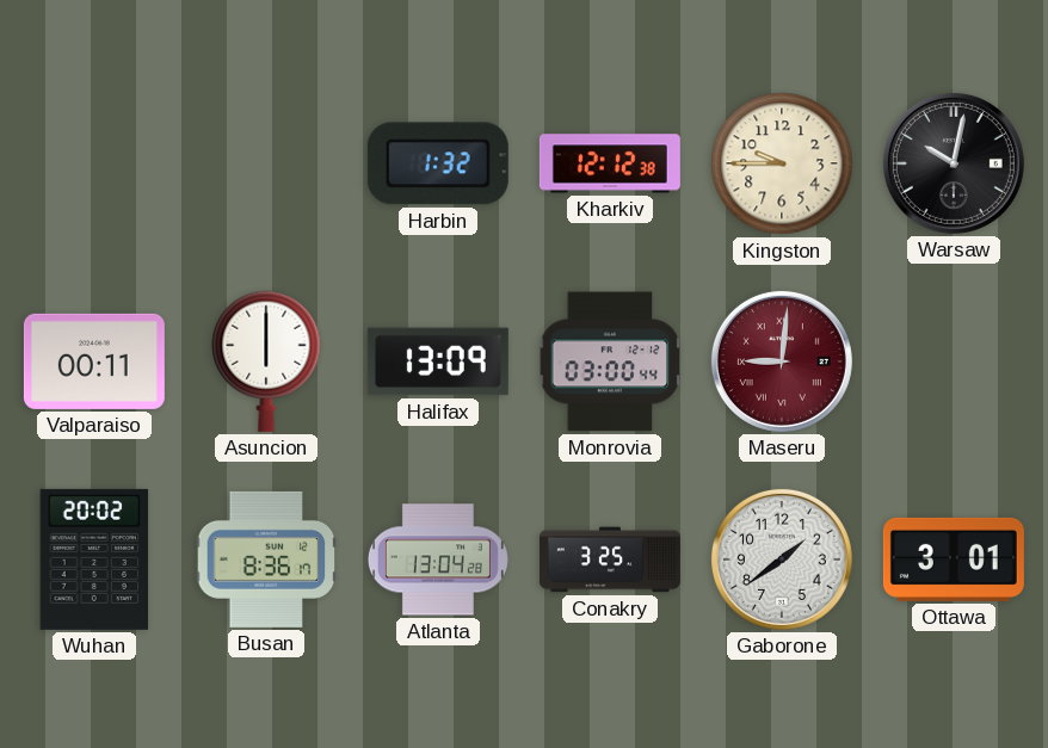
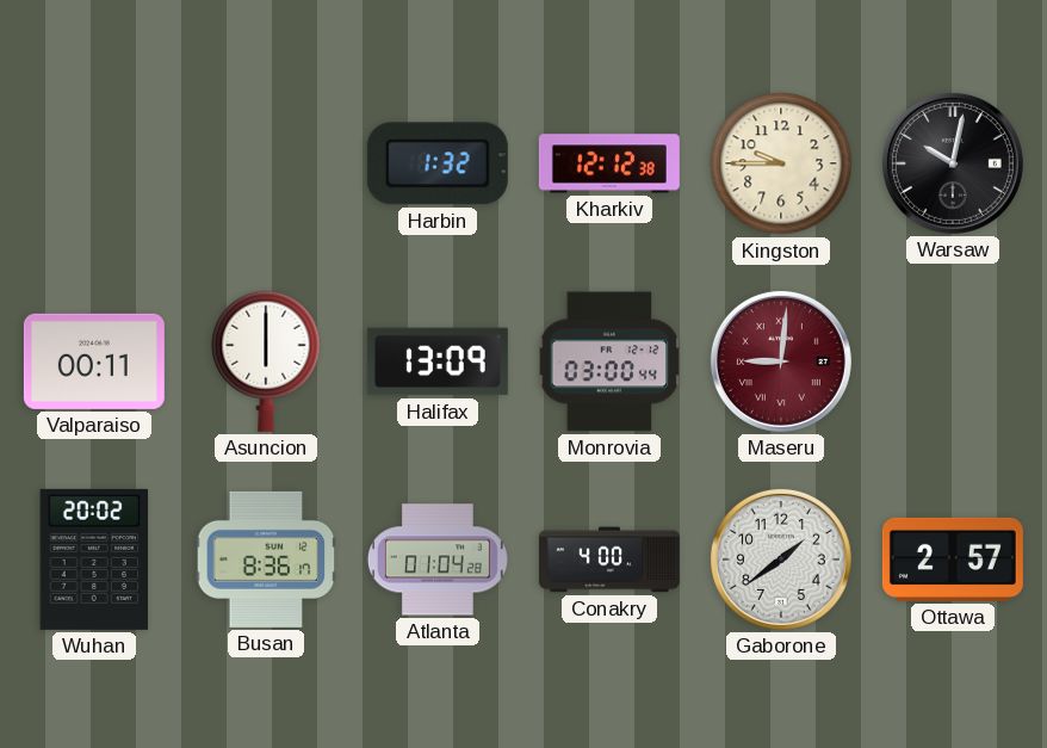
Atlanta: 13:04 -> 01:04 (438, 560)
Conakry: 3:25 -> 4:00 (609, 560)
Ottawa: 3:01 -> 2:57 (953, 560)
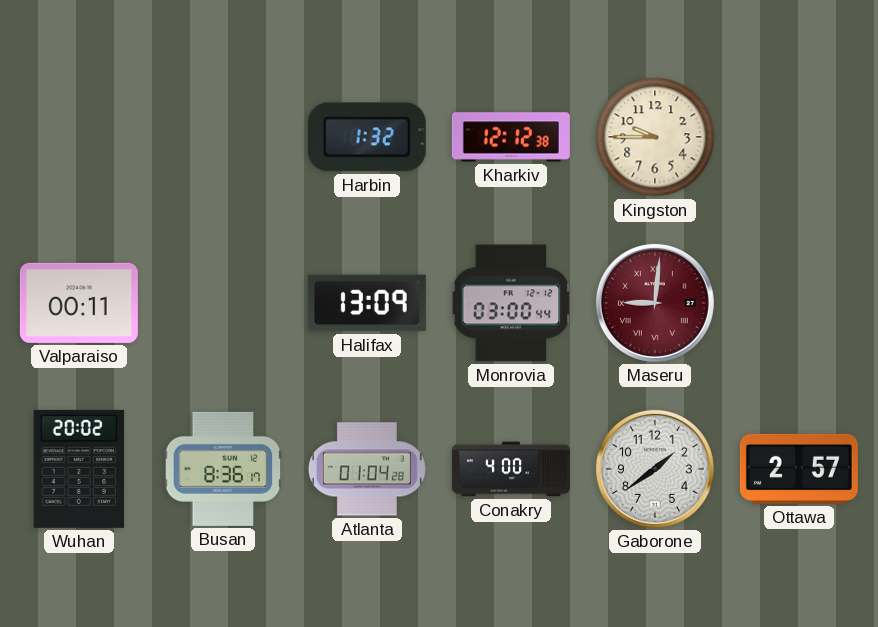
Warsaw: 10:02 -> none (953, 163)
Asuncion: 6:00 -> none (266, 361)
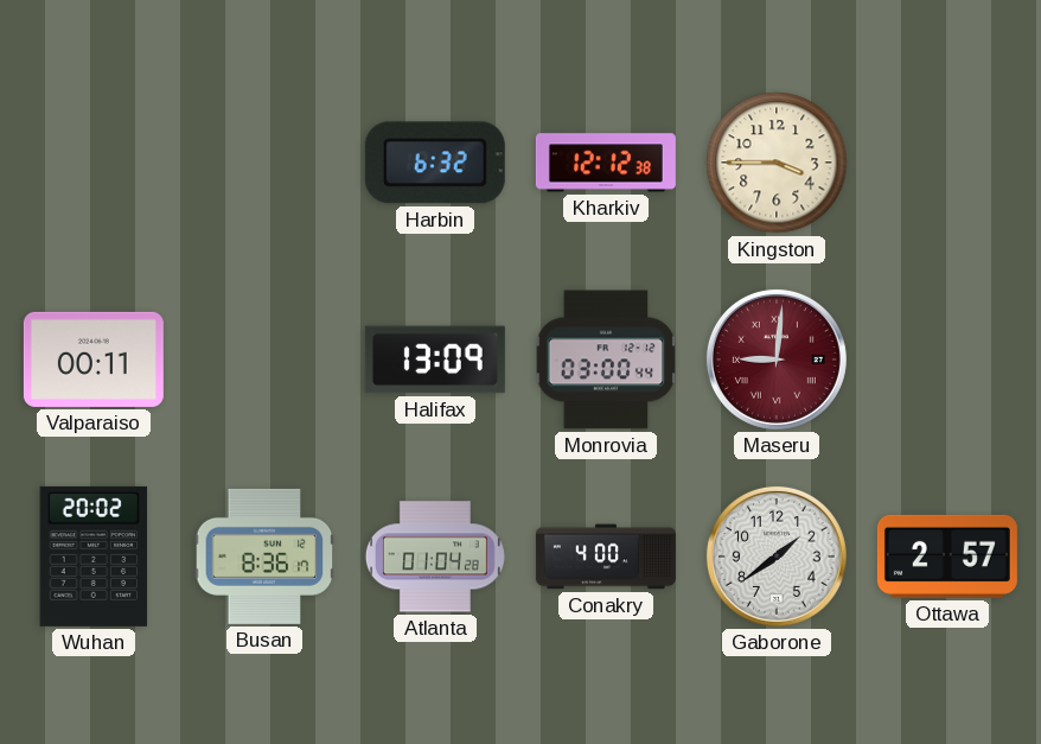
Harbin: 1:32 -> 6:32 (435, 163)
Kingston: 9:45 -> 3:45 (777, 163)
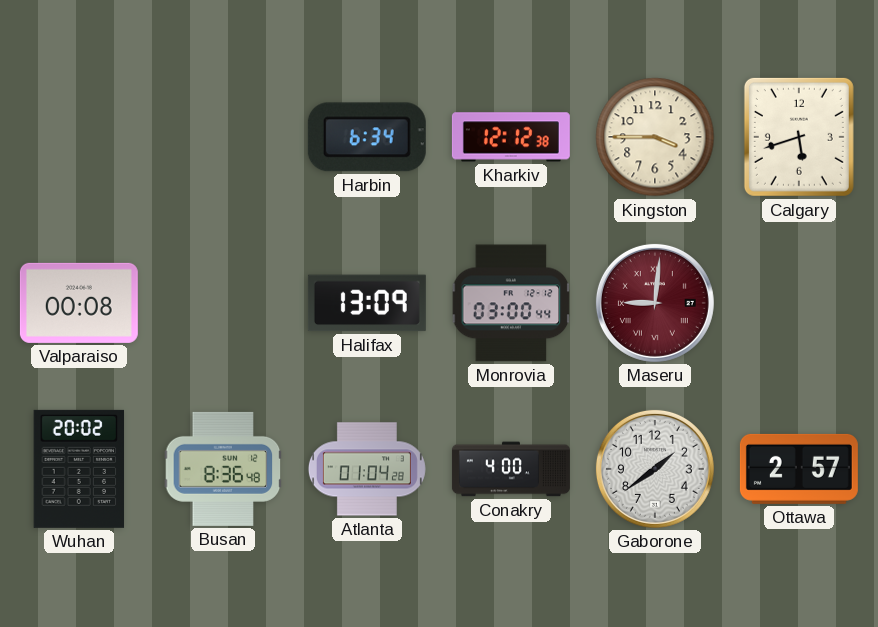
Harbin: 6:32 -> 6:34 (367, 137)
Calgary: none -> 5:42 (799, 137)
Valparaiso: 00:11 -> 00:08 (79, 303)
Busan: 8:36:17 -> 8:36:48 (223, 469)
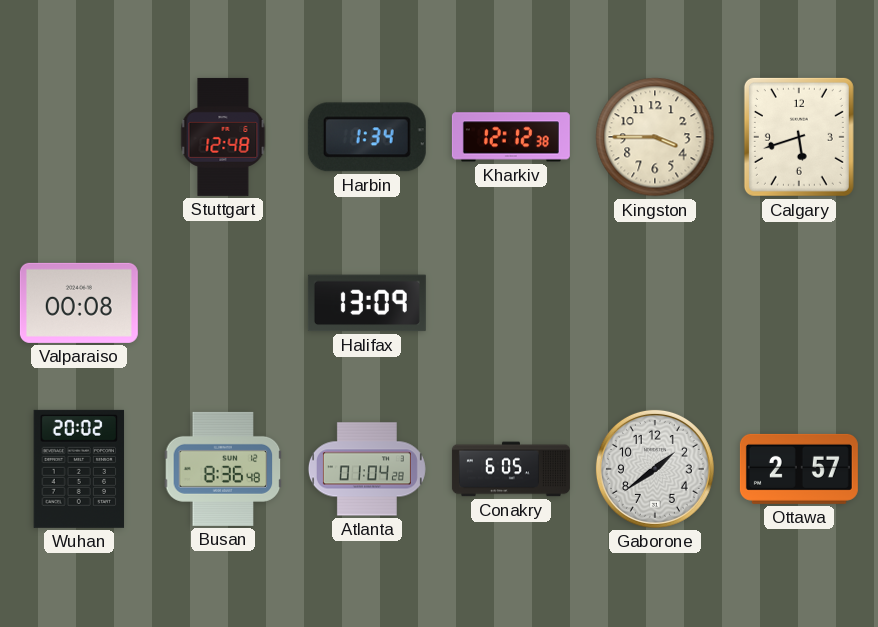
Stuttgart: none -> 12:48 (223, 137)
Harbin: 6:34 -> 1:34 (367, 137)
Monrovia: 03:00 -> none (511, 303)
Maseru: 9:01 -> none (655, 303)
Conakry: 4:00 -> 6:05 (511, 469)
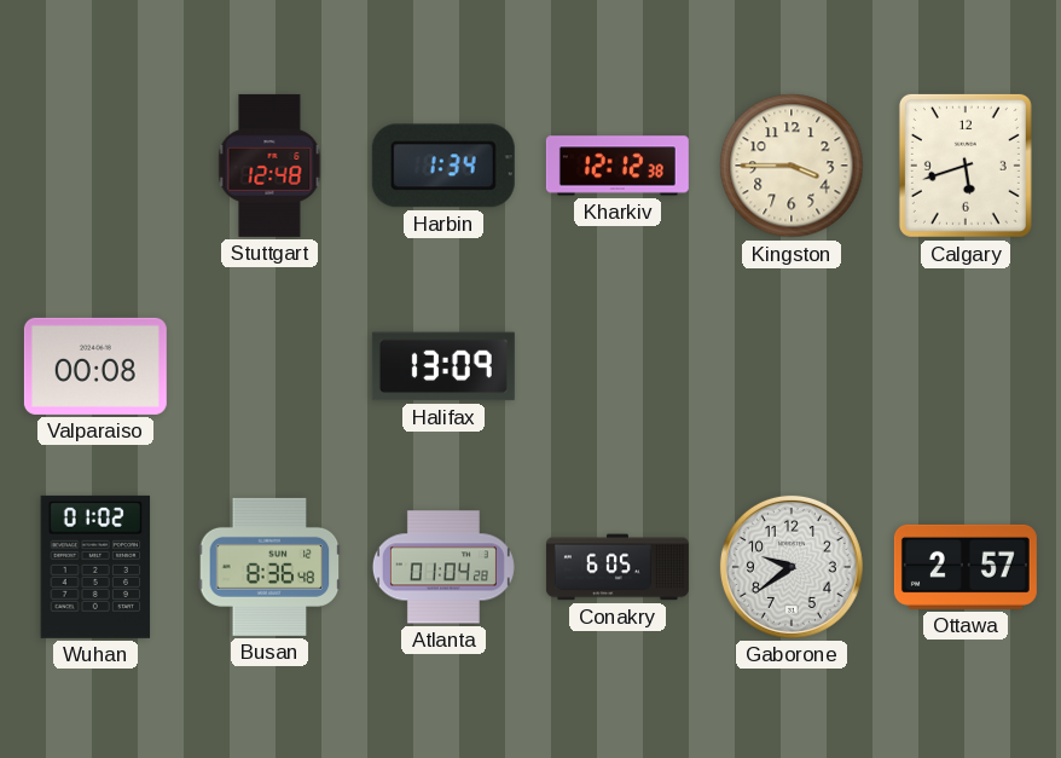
Wuhan: 20:02 -> 01:02 (95, 567)
Gaborone: 1:39 -> 9:39 (792, 567)
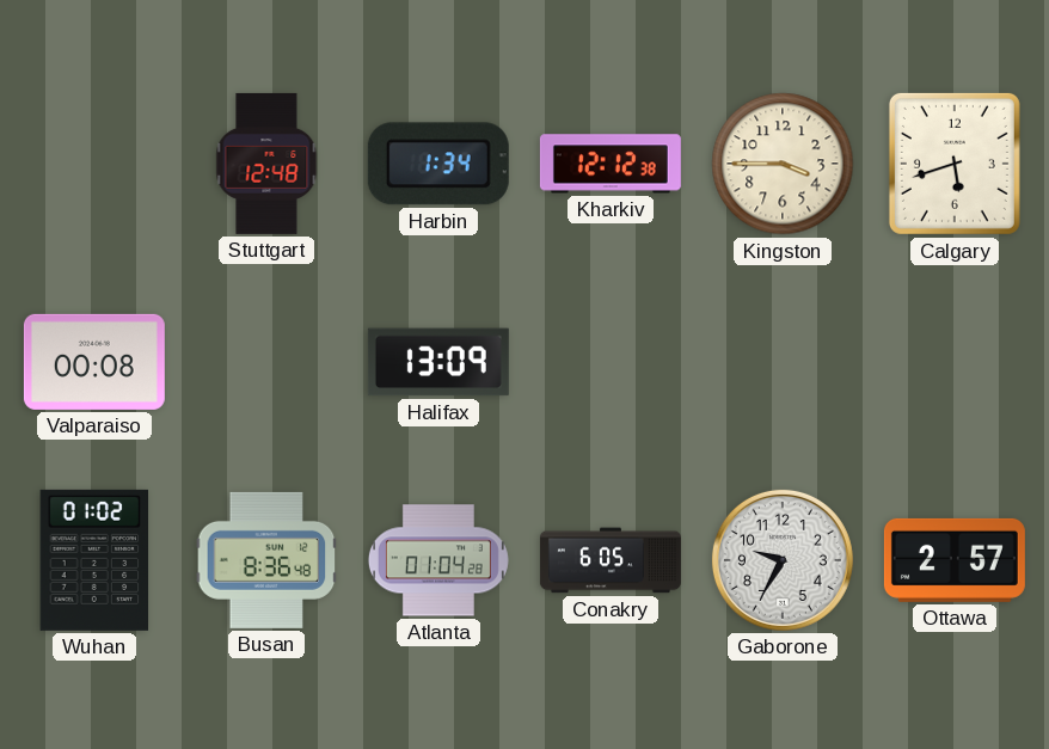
Gaborone: 9:39 -> 9:35 (783, 560)
